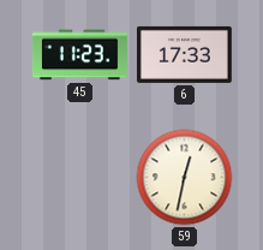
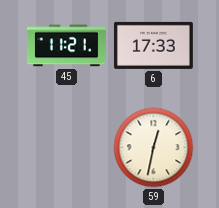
45: 11:23 -> 11:21 (66, 46)
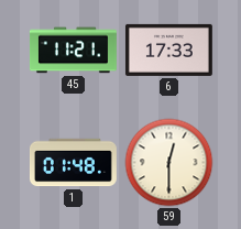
1: none -> 01:48 (73, 163)
59: 12:32 -> 12:30 (169, 163)
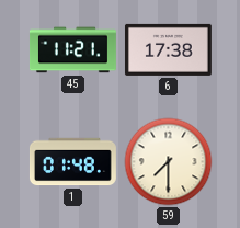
6: 17:33 -> 17:38 (168, 49)
59: 12:30 -> 7:30 (169, 162)
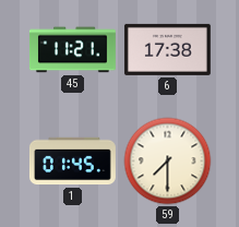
1: 01:48 -> 01:45 (72, 162)
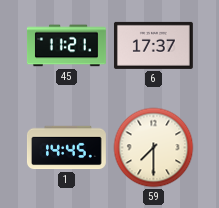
6: 17:38 -> 17:37 (153, 45)
1: 01:45 -> 14:45 (66, 148)
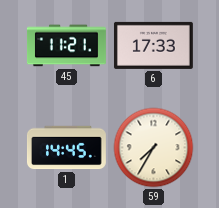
6: 17:37 -> 17:33 (153, 45)
59: 7:30 -> 7:35 (154, 148)
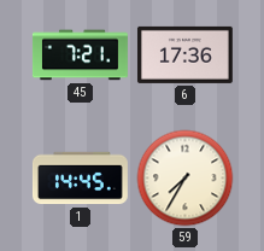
45: 11:21 -> 7:21 (80, 56)
6: 17:33 -> 17:36 (184, 54)
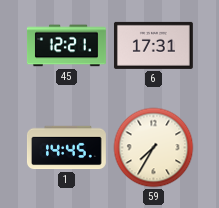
45: 7:21 -> 12:21 (66, 46)
6: 17:36 -> 17:31 (153, 45)
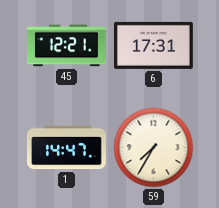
1: 14:45 -> 14:47 (66, 148)
